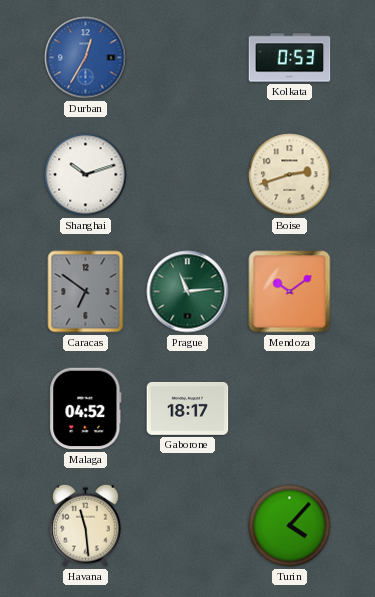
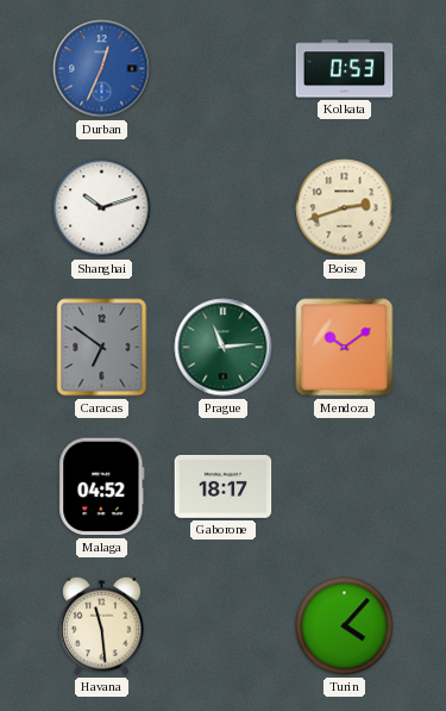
Durban: 12:35 -> 12:34 (102, 69)
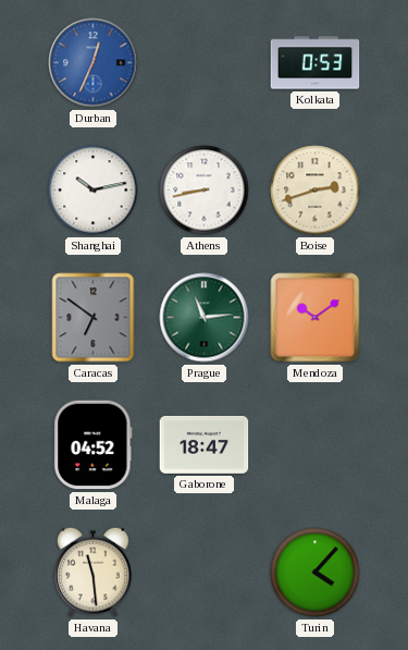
Shanghai: 10:12 -> 10:13 (94, 191)
Athens: none -> 8:43 (205, 191)
Gaborone: 18:17 -> 18:47 (205, 444)
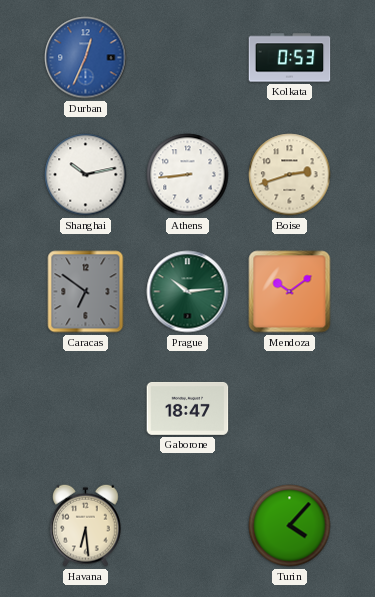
Athens: 8:43 -> 8:44 (188, 175)
Prague: 11:14 -> 10:14 (188, 292)
Malaga: 04:52 -> none (94, 445)
Havana: 11:29 -> 6:29 (86, 525)
